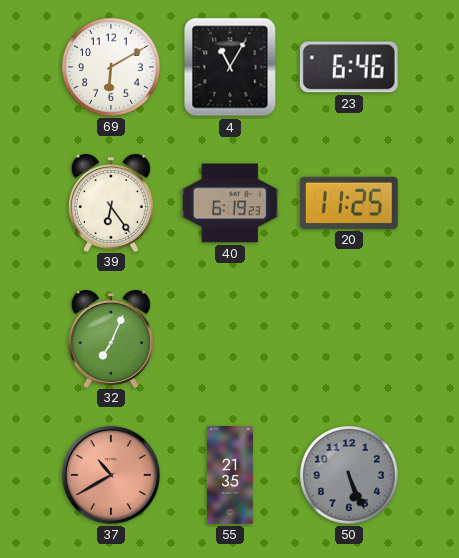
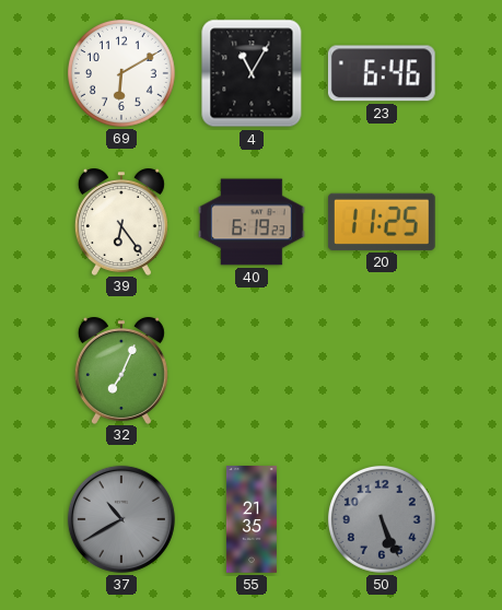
37 dial: salmon -> grey (121, 519)
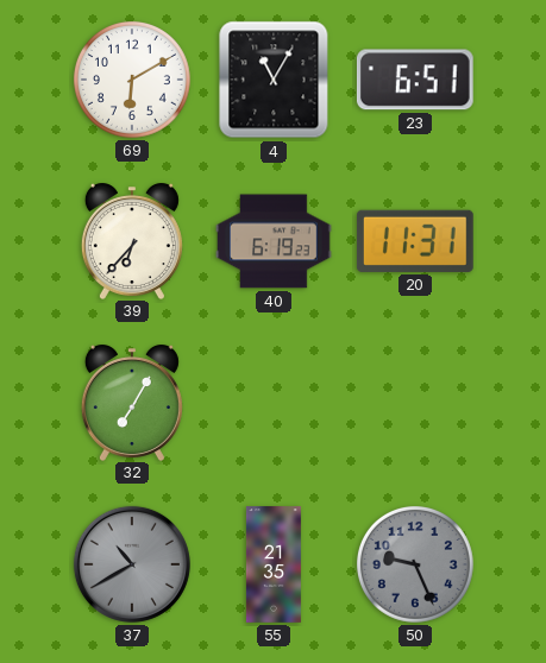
23: 6:46 -> 6:51 (415, 80)
39: 6:24 -> 6:37 (132, 241)
20: 11:25 -> 11:31 (415, 241)
32: 7:04 -> 7:05 (132, 403)
50: 5:26 -> 9:26 (415, 564)
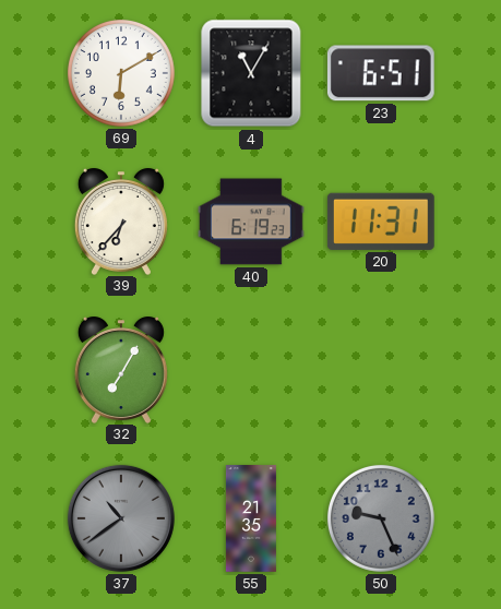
37: 10:40 -> 10:39 (121, 518)
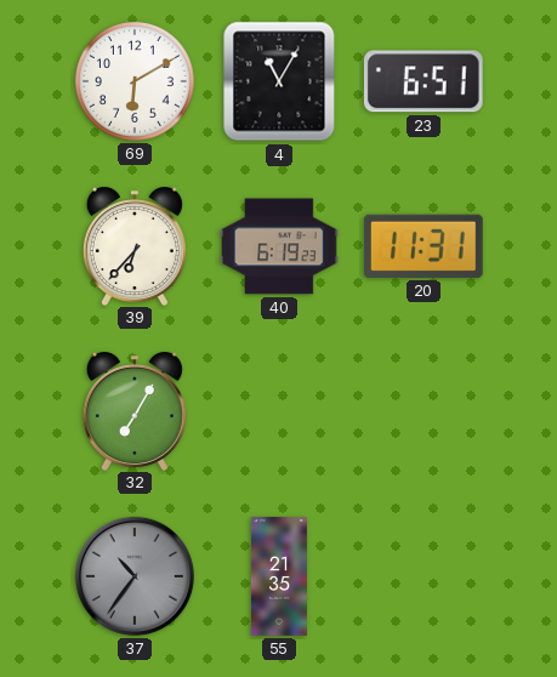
37: 10:39 -> 10:36 (135, 576)
50: 9:26 -> none (381, 518)
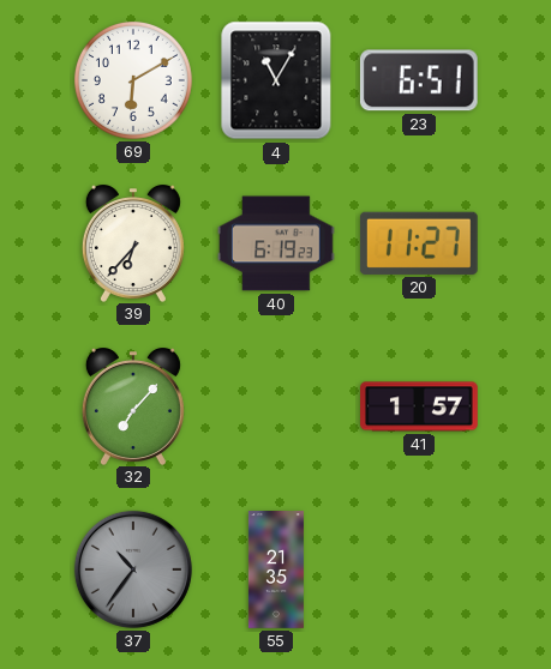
20: 11:31 -> 11:27 (419, 243)
32: 7:05 -> 7:07 (133, 406)
41: none -> 1:57 (419, 406)
